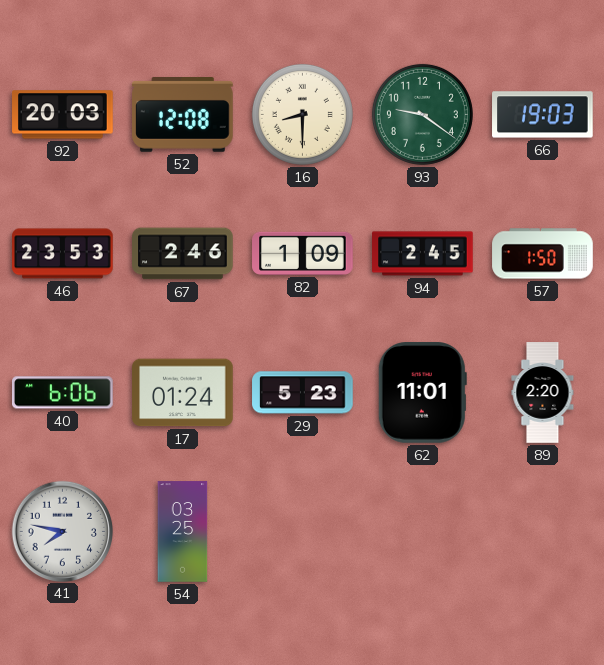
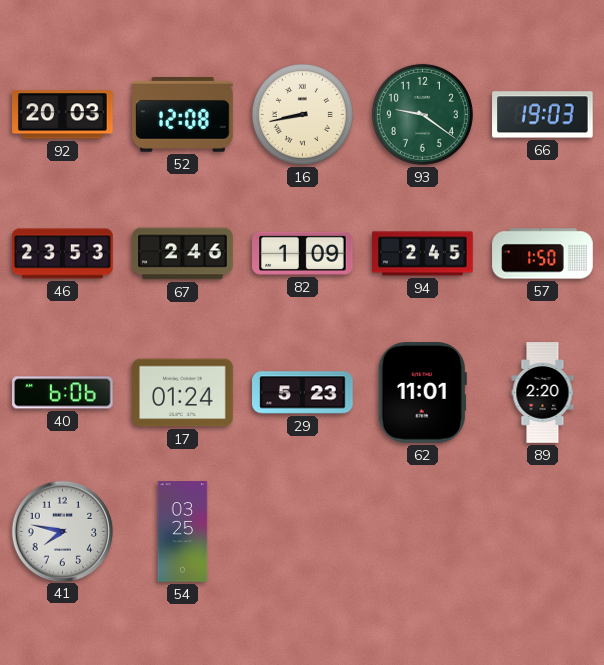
16: 8:30 -> 8:43 (302, 114)
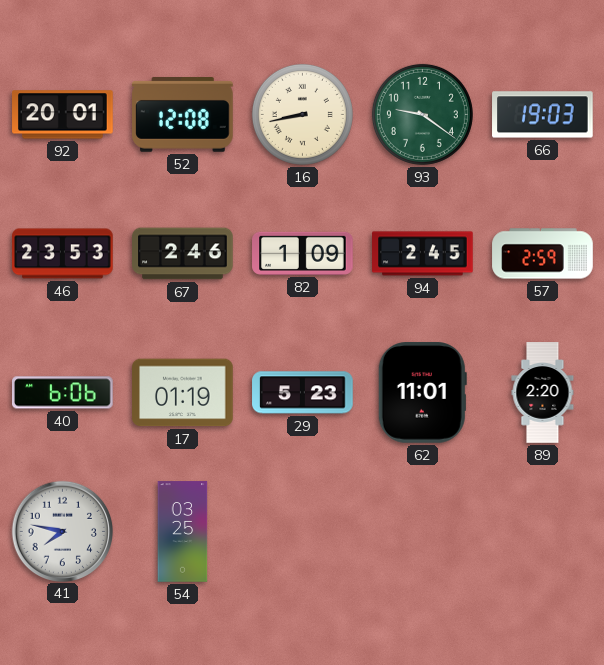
92: 20:03 -> 20:01 (63, 115)
57: 1:50 -> 2:59 (543, 254)
17: 01:24 -> 01:19 (183, 393)
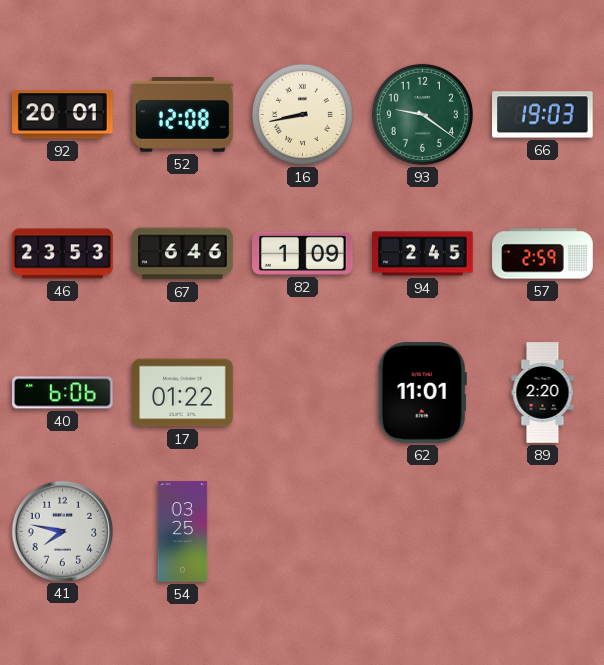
67: 2:46 -> 6:46 (183, 254)
17: 01:19 -> 01:22 (183, 393)
29: 5:23 -> none (303, 393)
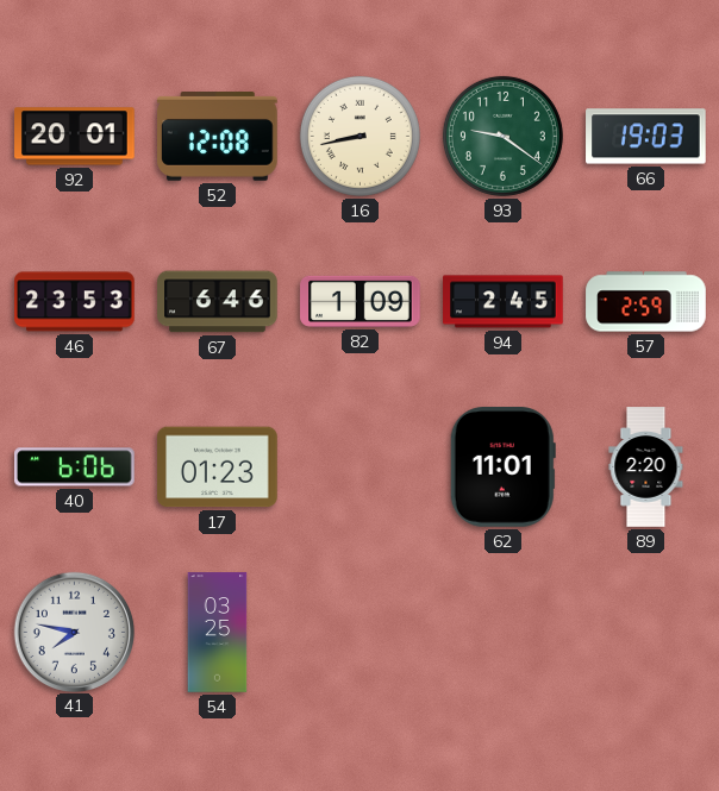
17: 01:22 -> 01:23 (218, 467)
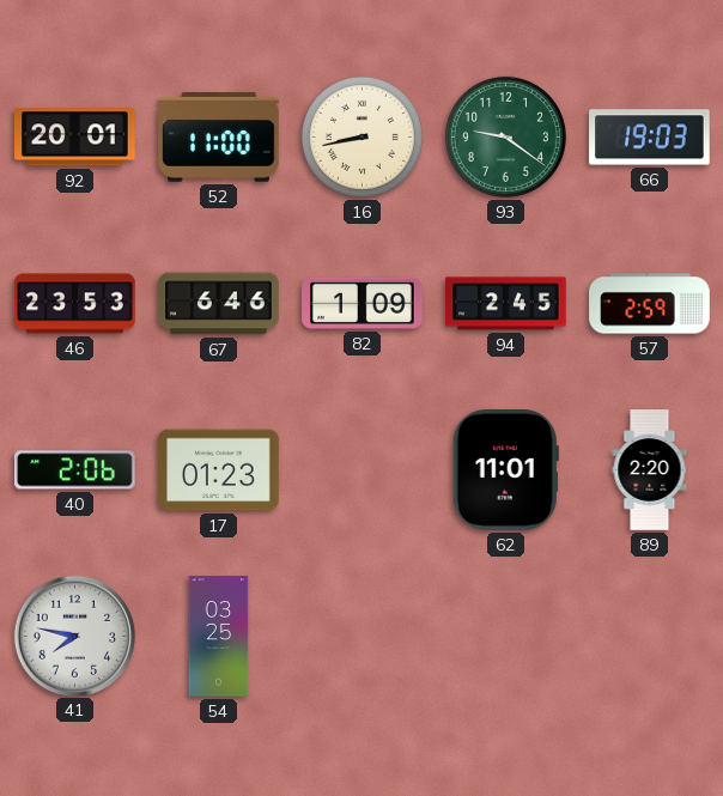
52: 12:08 -> 11:00 (219, 138)
40: 6:06 -> 2:06 (75, 470)
